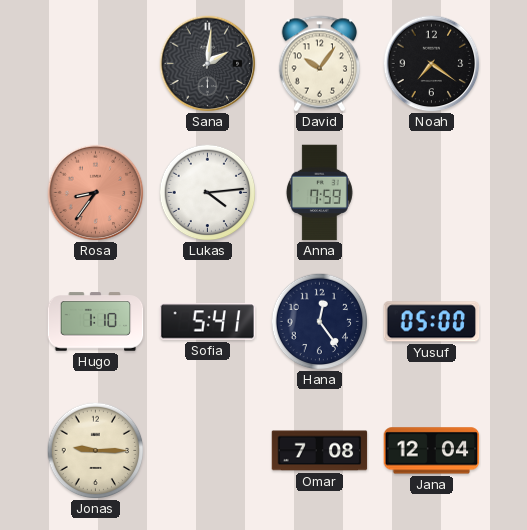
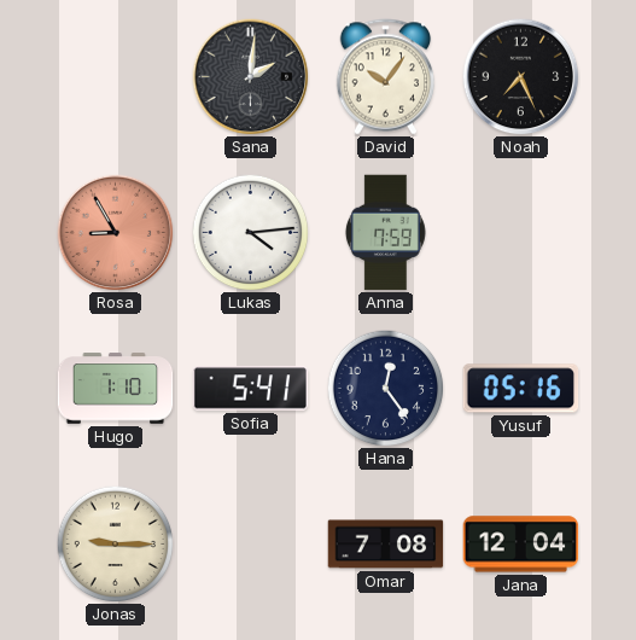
Noah: 7:21 -> 7:26 (521, 77)
Rosa: 8:36 -> 8:55 (116, 233)
Yusuf: 05:00 -> 05:16 (521, 389)
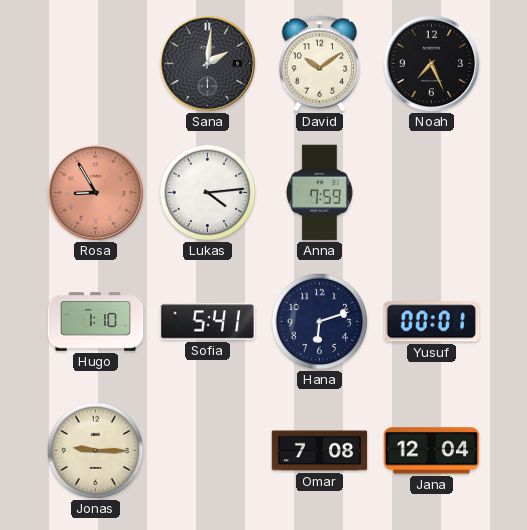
David: 10:06 -> 10:09 (320, 64)
Hana: 12:24 -> 6:12 (319, 321)
Yusuf: 05:16 -> 00:01 (432, 322)
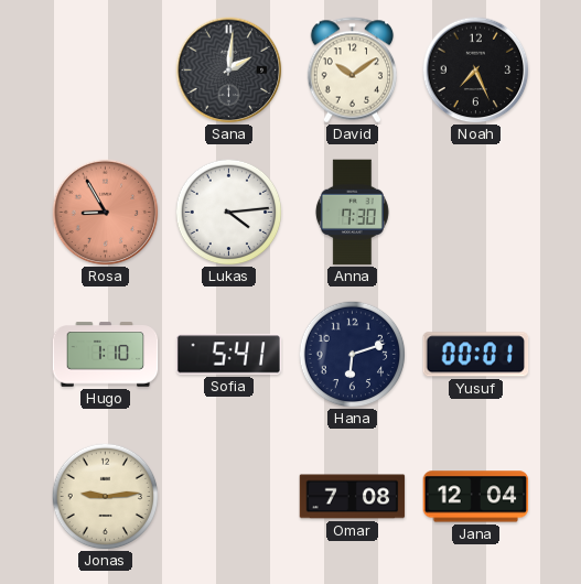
Anna: 7:59 -> 7:30 (352, 213)
Jonas: 9:15 -> 9:14 (105, 496)
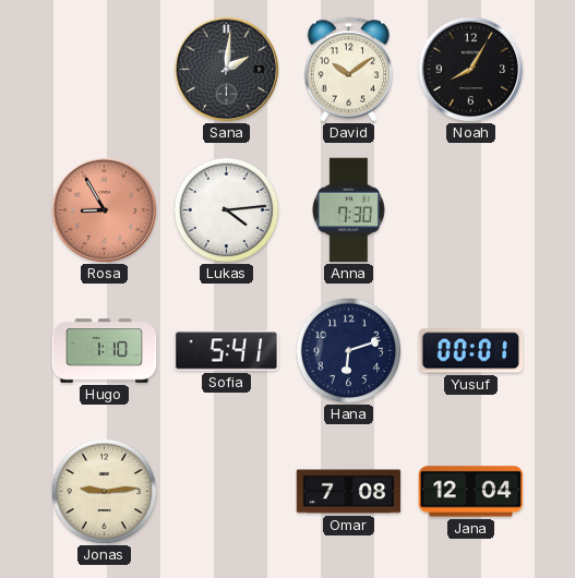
Noah: 7:26 -> 8:05 (471, 70)
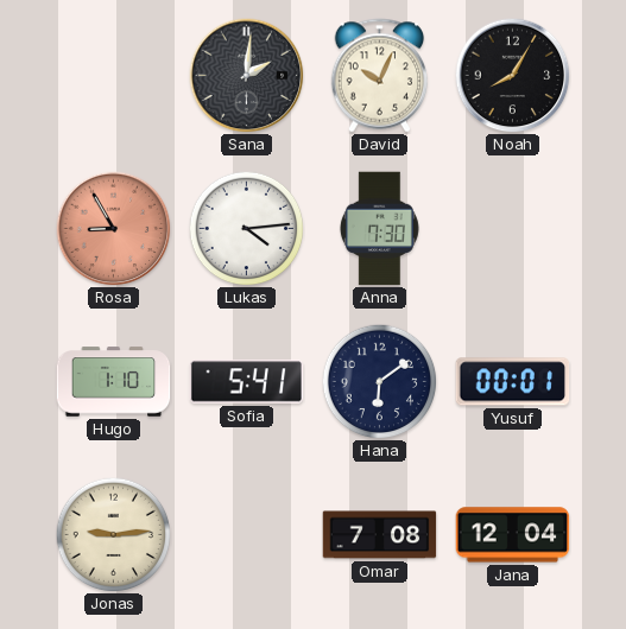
David: 10:09 -> 10:04 (380, 76)
Hana: 6:12 -> 6:09 (379, 381)
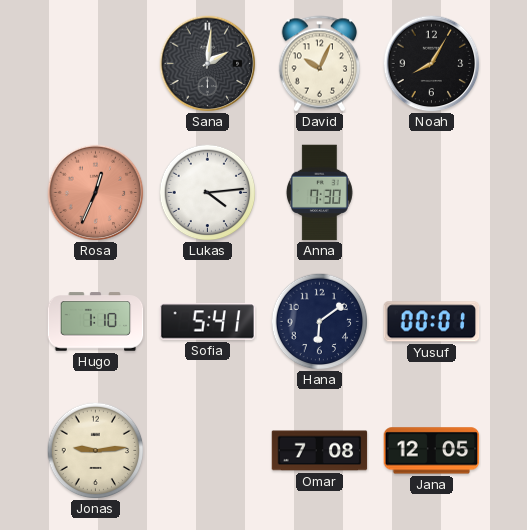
Rosa: 8:55 -> 12:34 (96, 193)
Jana: 12:04 -> 12:05 (432, 451)
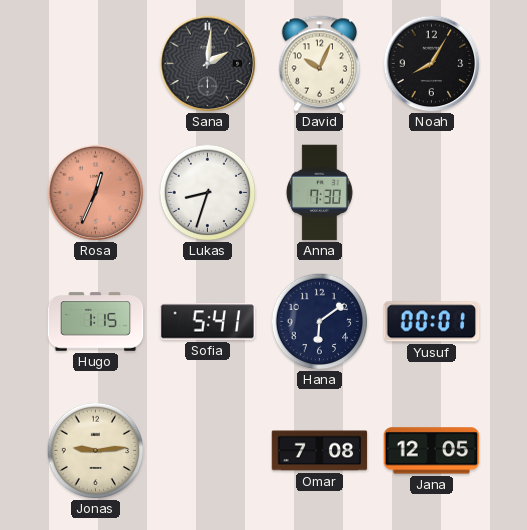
Lukas: 4:14 -> 8:33 (207, 192)
Hugo: 1:10 -> 1:15 (96, 322)
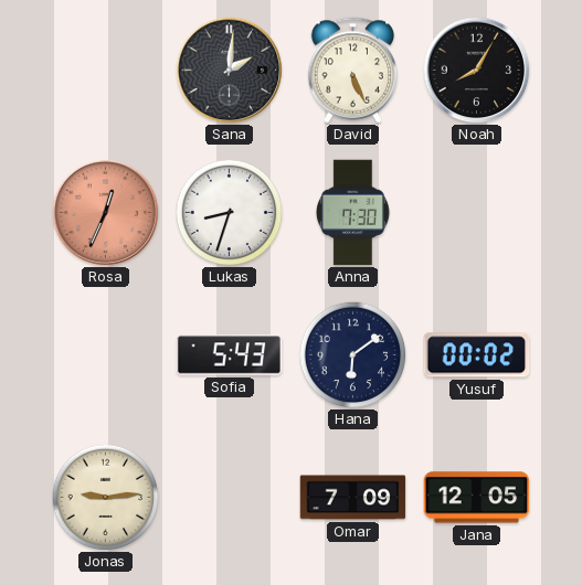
David: 10:04 -> 5:26 (353, 71)
Hugo: 1:15 -> none (96, 322)
Sofia: 5:41 -> 5:43 (230, 355)
Yusuf: 00:01 -> 00:02 (477, 355)
Omar: 7:08 -> 7:09 (353, 498)
